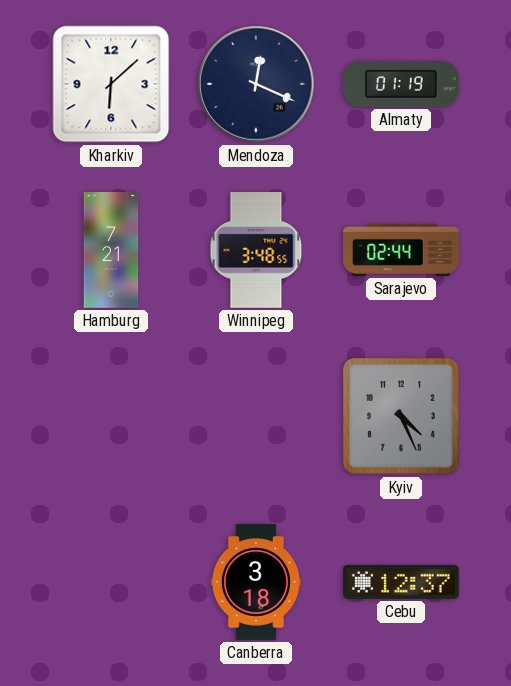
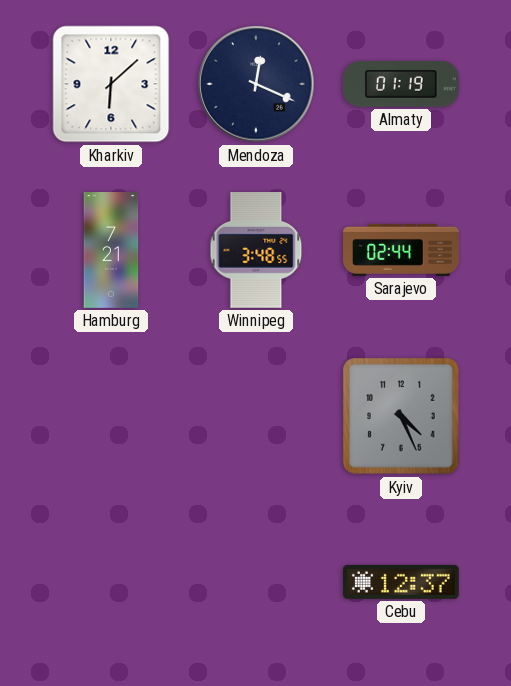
Canberra: 3:18 -> none (256, 582)
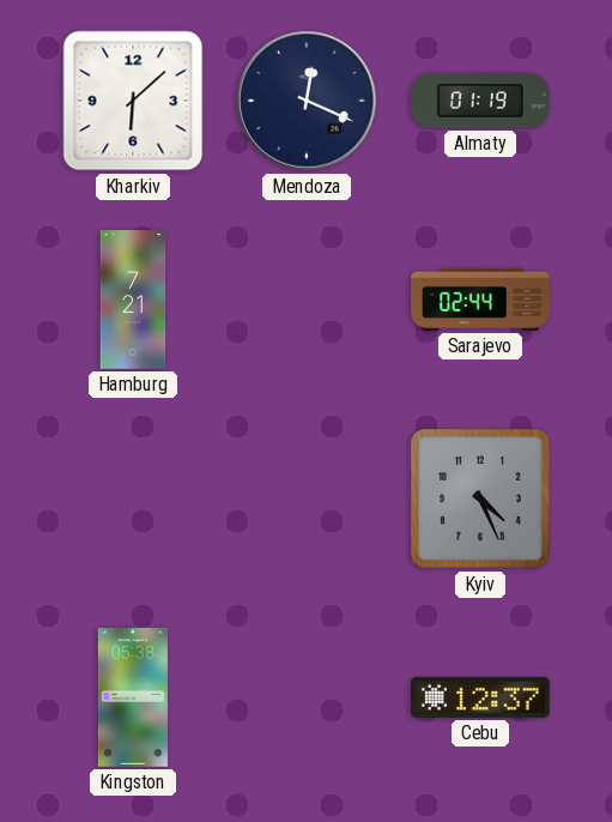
Winnipeg: 3:48 -> none (256, 251)
Kingston: none -> 05:38 (133, 699)
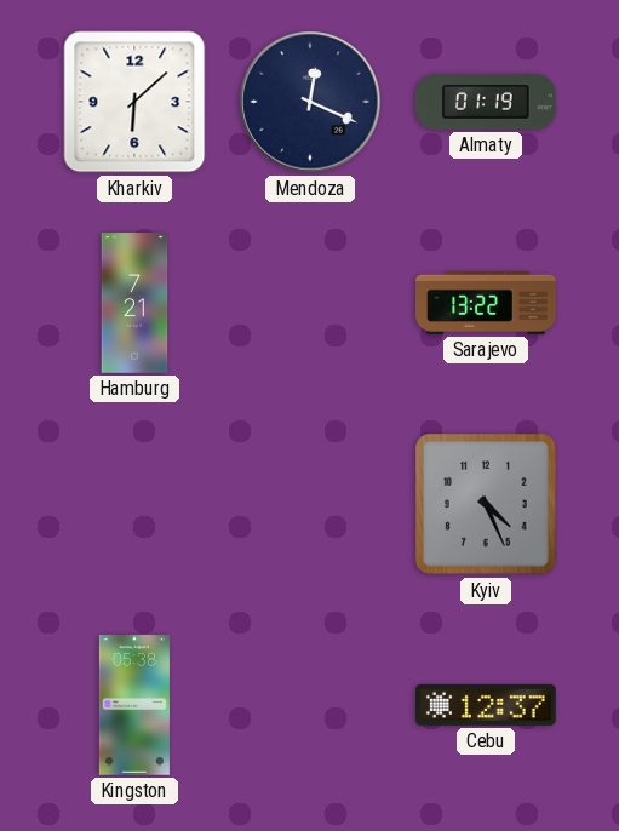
Sarajevo: 02:44 -> 13:22 (486, 303)
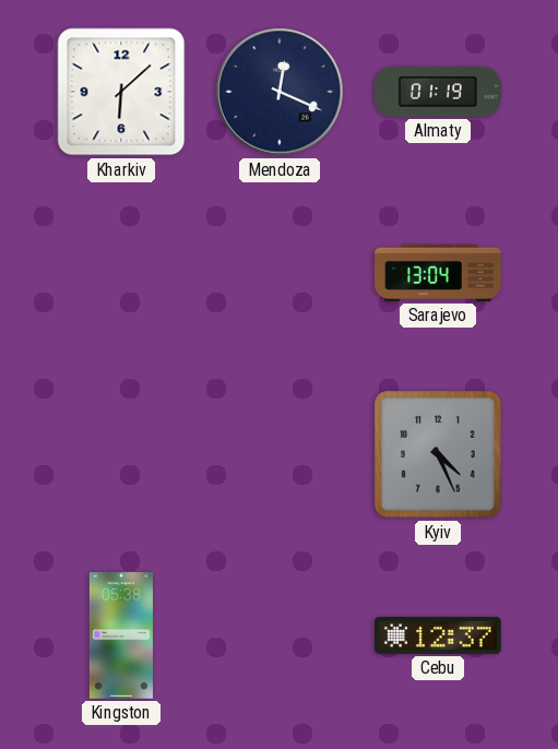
Hamburg: 7:21 -> none (134, 303)
Sarajevo: 13:22 -> 13:04 (438, 273)
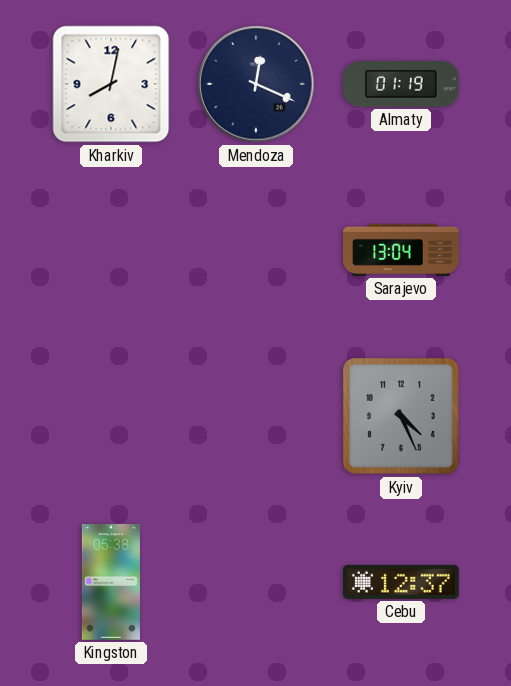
Kharkiv: 6:08 -> 8:02 (111, 84)
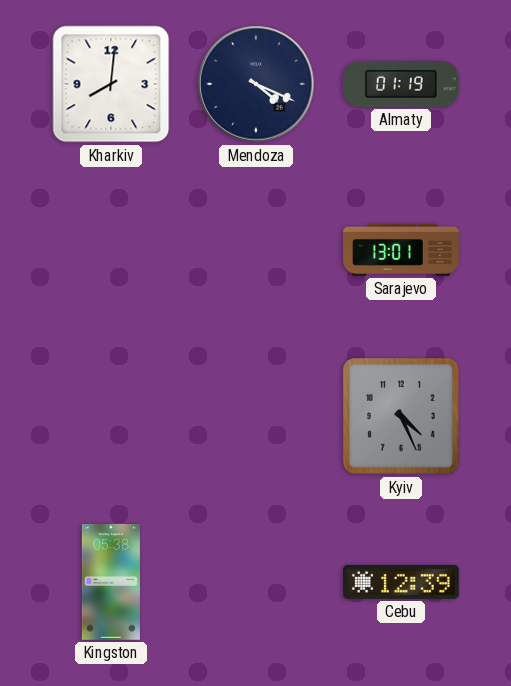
Kharkiv: 8:02 -> 8:01 (111, 84)
Mendoza: 12:19 -> 4:19 (256, 84)
Sarajevo: 13:04 -> 13:01 (401, 250)
Cebu: 12:37 -> 12:39 (402, 582)
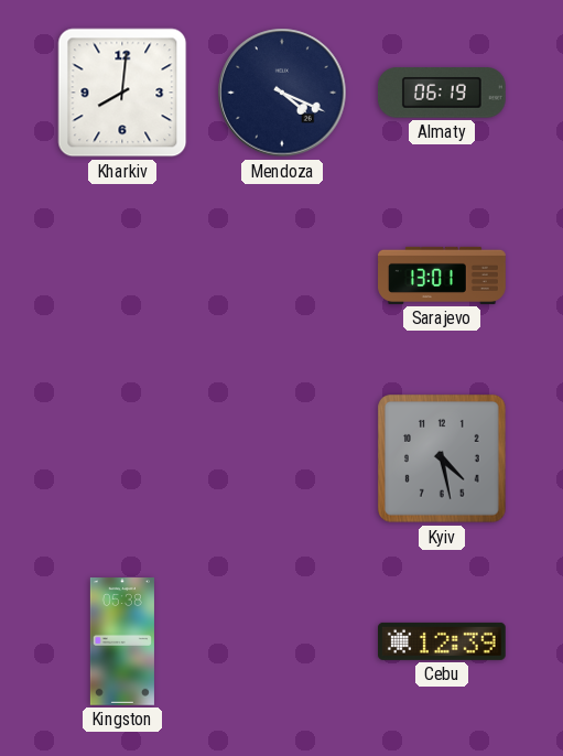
Almaty: 01:19 -> 06:19 (443, 93)
Kyiv: 4:26 -> 4:28 (442, 458)
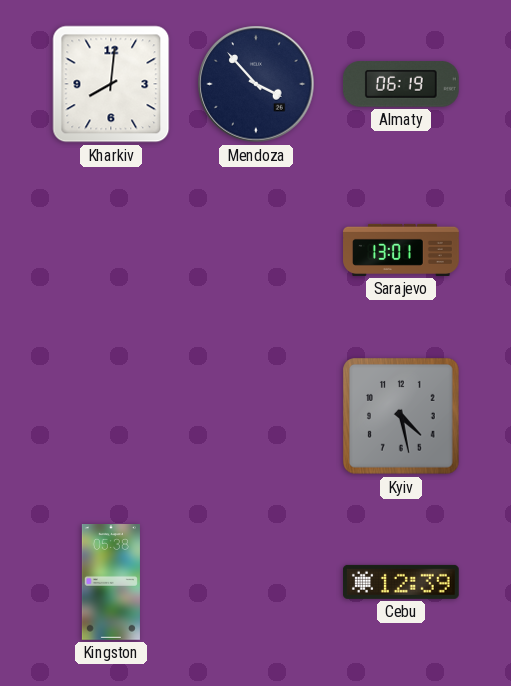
Mendoza: 4:19 -> 3:53 (256, 84)
